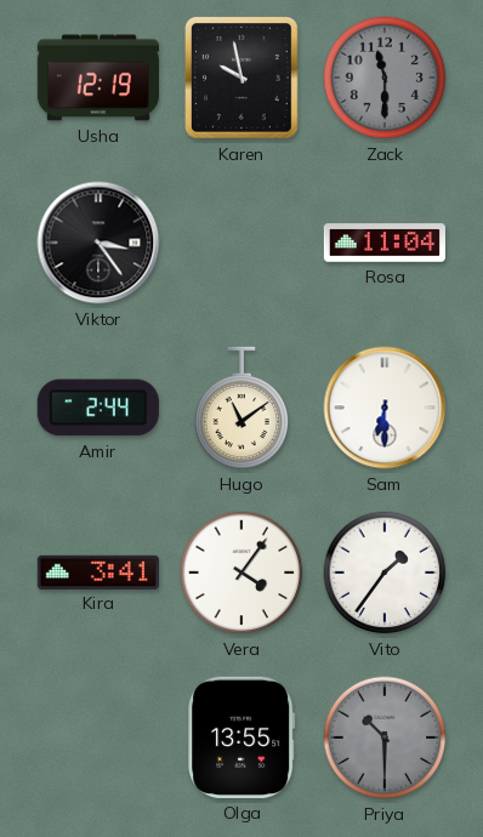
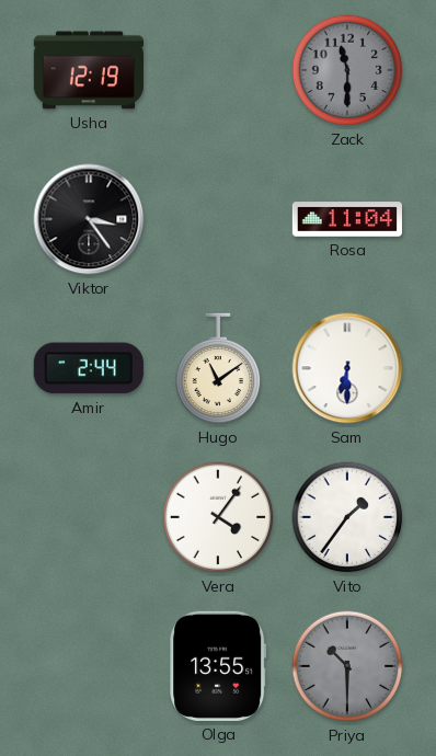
Karen: 9:58 -> none (243, 79)
Kira: 3:41 -> none (98, 571)
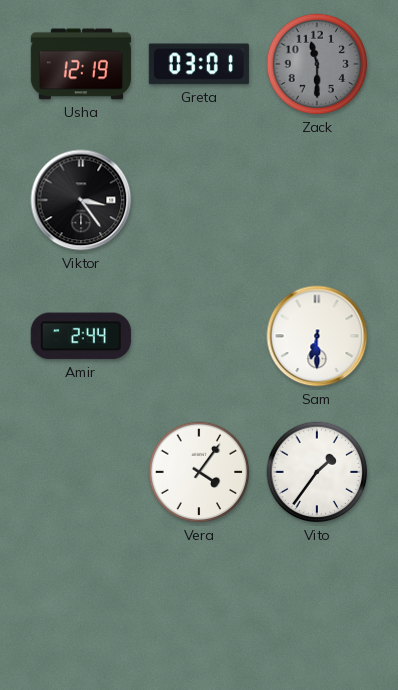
Greta: none -> 03:01 (199, 64)
Rosa: 11:04 -> none (347, 219)
Hugo: 11:09 -> none (218, 368)
Olga: 13:55 -> none (218, 666)
Priya: 10:30 -> none (347, 666)
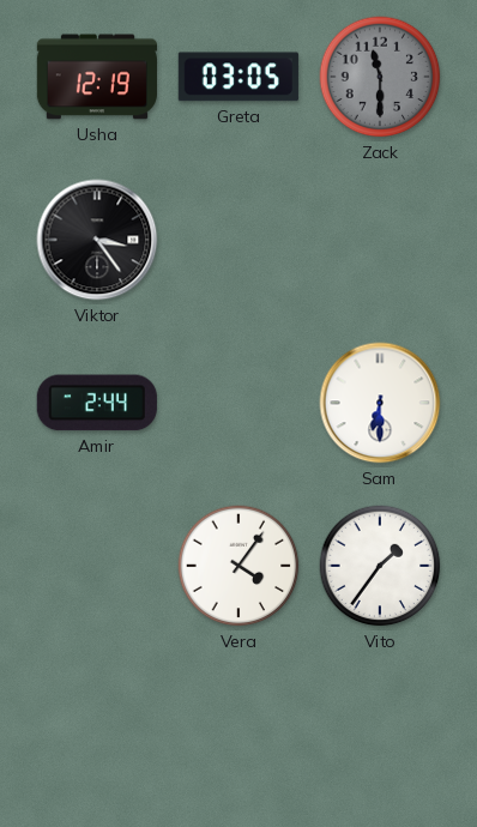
Greta: 03:01 -> 03:05 (238, 77)
